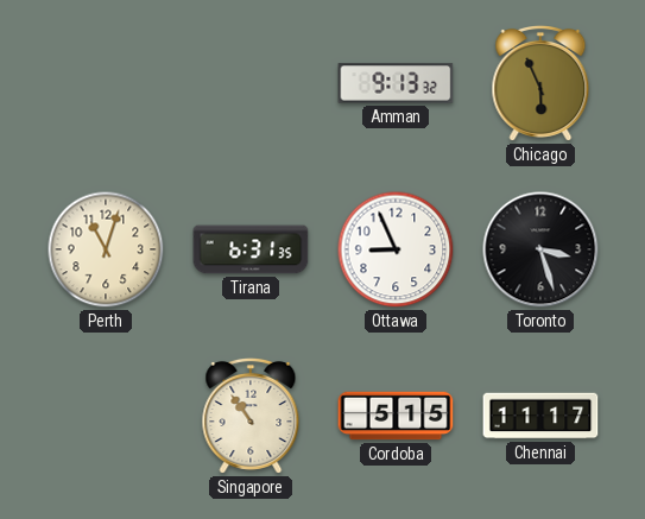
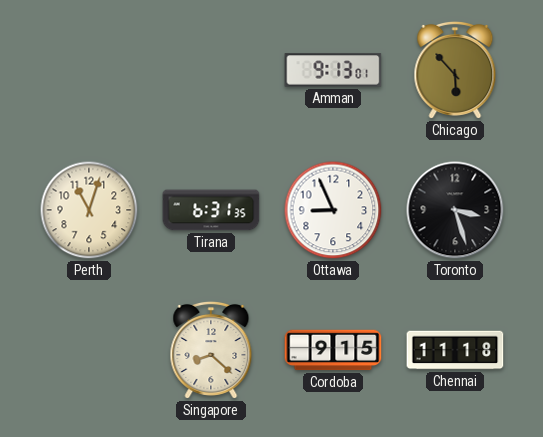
Amman: 9:13:32 -> 9:13:01 (333, 70)
Chicago: 5:56 -> 5:53 (455, 70)
Singapore: 10:54 -> 8:22 (211, 350)
Cordoba: 5:15 -> 9:15 (333, 350)
Chennai: 11:17 -> 11:18 (455, 350)
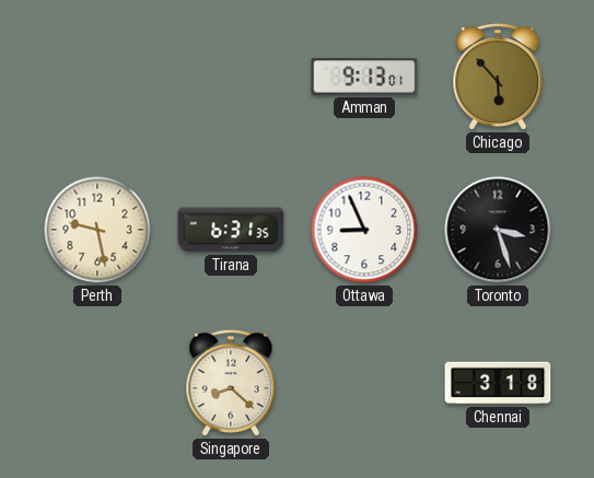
Perth: 11:03 -> 9:28 (97, 230)
Cordoba: 9:15 -> none (333, 350)
Chennai: 11:18 -> 3:18 (498, 383)
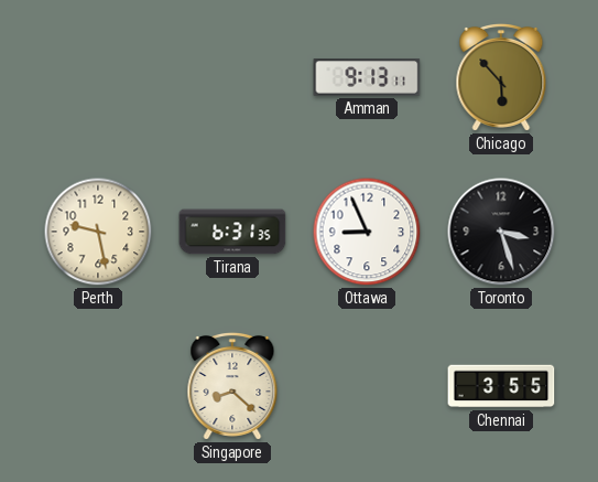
Amman: 9:13:01 -> 9:13:11 (367, 77)
Chennai: 3:18 -> 3:55 (501, 386)
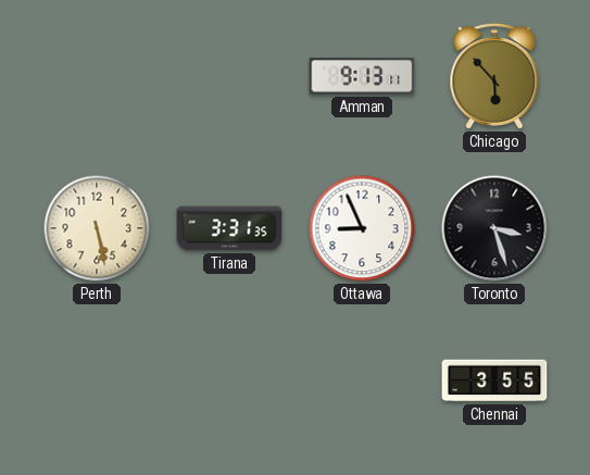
Perth: 9:28 -> 5:28 (97, 228)
Tirana: 6:31 -> 3:31 (229, 228)
Singapore: 8:22 -> none (232, 386)
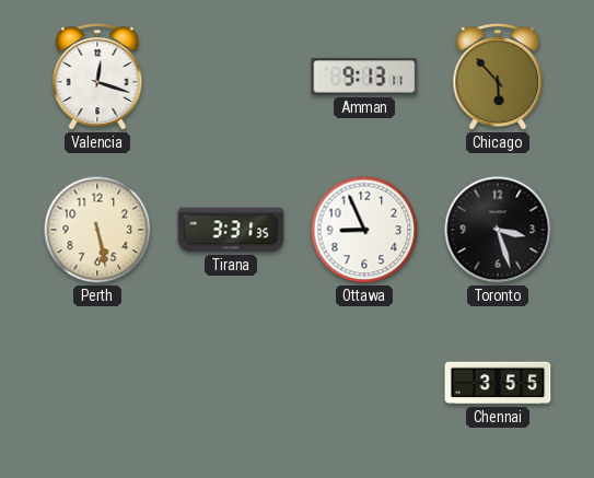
Valencia: none -> 12:18 (97, 77)
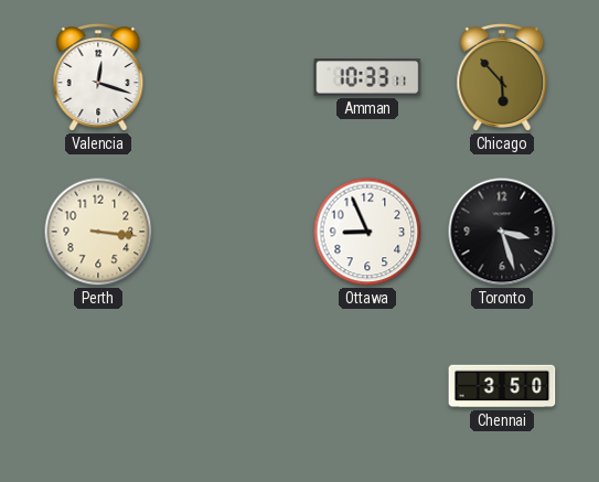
Amman: 9:13 -> 10:33 (367, 77)
Perth: 5:28 -> 3:16 (98, 232)
Tirana: 3:31 -> none (231, 230)
Chennai: 3:55 -> 3:50 (502, 386)
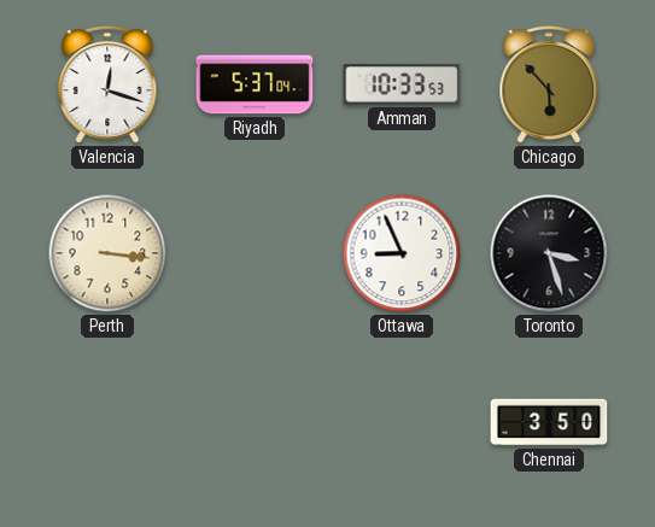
Riyadh: none -> 5:37 (255, 84)
Amman: 10:33:11 -> 10:33:53 (402, 84)
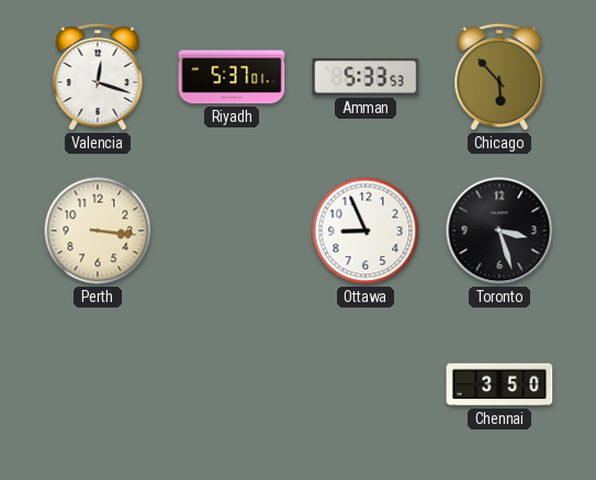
Riyadh: 5:37:04 -> 5:37:01 (232, 77)
Amman: 10:33 -> 5:33 (366, 77)
